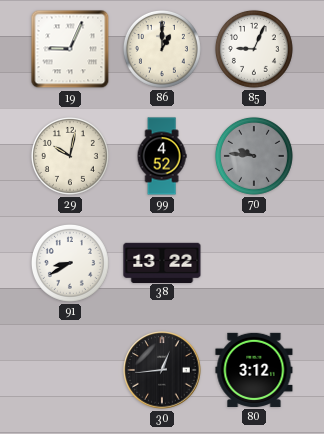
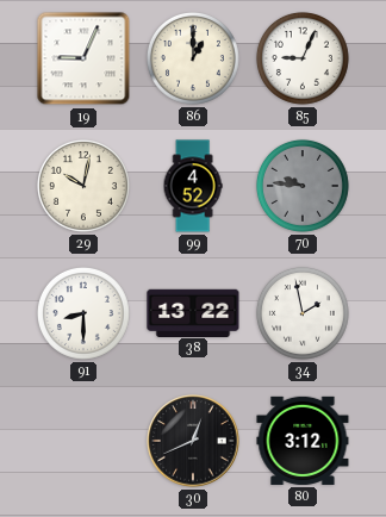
91: 8:40 -> 8:30 (83, 313)
34: none -> 1:58 (303, 313)
30: 12:44 -> 12:41 (193, 441)
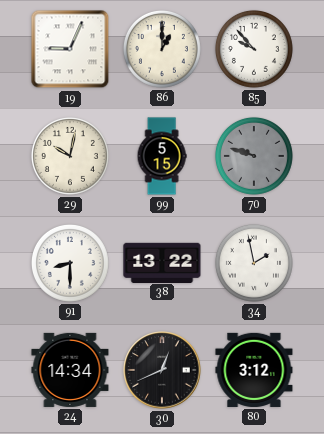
85: 9:04 -> 9:53 (254, 49)
99: 4:52 -> 5:15 (162, 156)
70: 9:46 -> 9:48 (254, 156)
24: none -> 14:34 (70, 370)
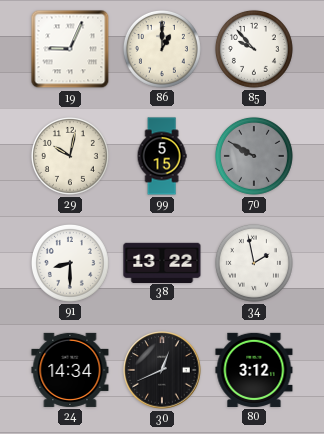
70: 9:48 -> 9:50 (254, 156)
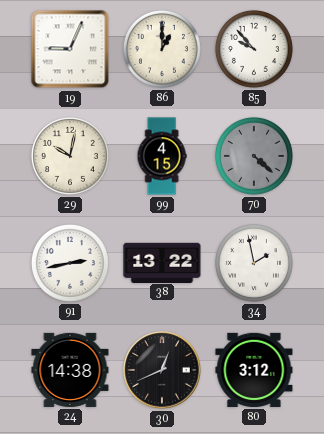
99: 5:15 -> 4:15 (162, 156)
70: 9:50 -> 4:22 (254, 156)
91: 8:30 -> 2:43 (70, 263)
24: 14:34 -> 14:38 (70, 370)
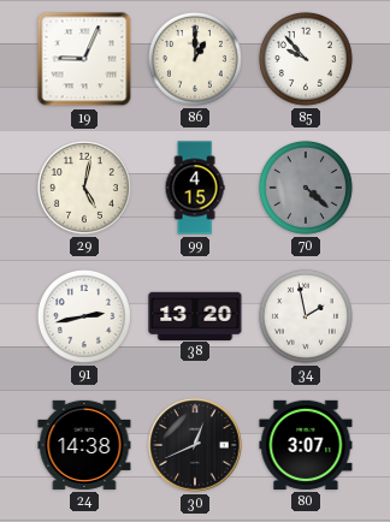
29: 10:02 -> 5:02 (84, 188)
38: 13:22 -> 13:20 (195, 315)
80: 3:12 -> 3:07 (306, 445)
